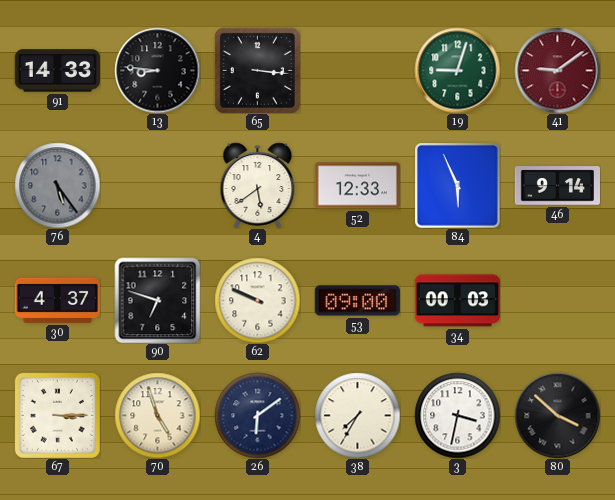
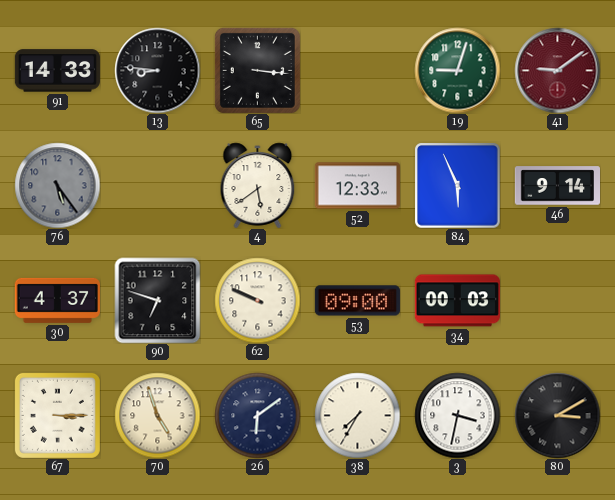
80: 3:52 -> 3:10 (557, 415)
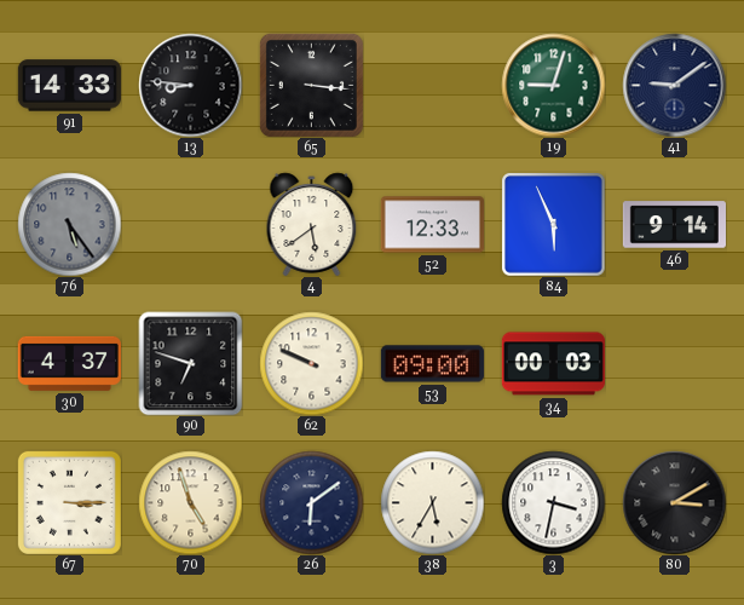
41 dial: burgundy -> navy (674, 85)
38: 7:35 -> 5:35 (432, 502)
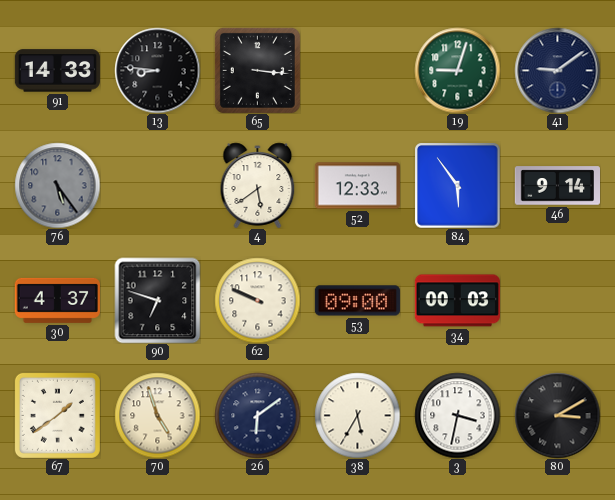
84: 5:56 -> 5:54 (457, 185)
67: 3:15 -> 1:39 (57, 415)
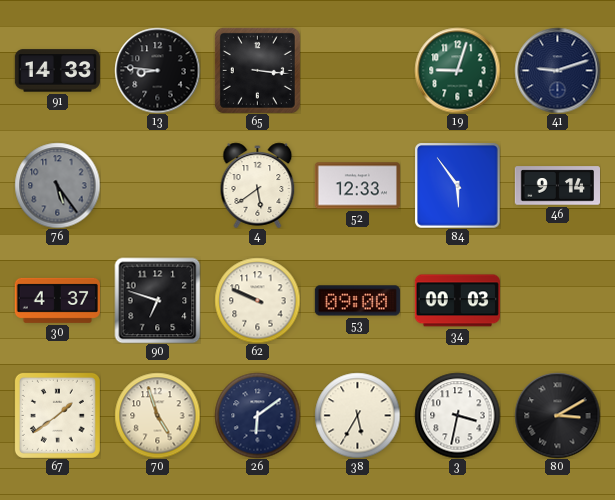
41: 9:09 -> 9:12 (557, 70)
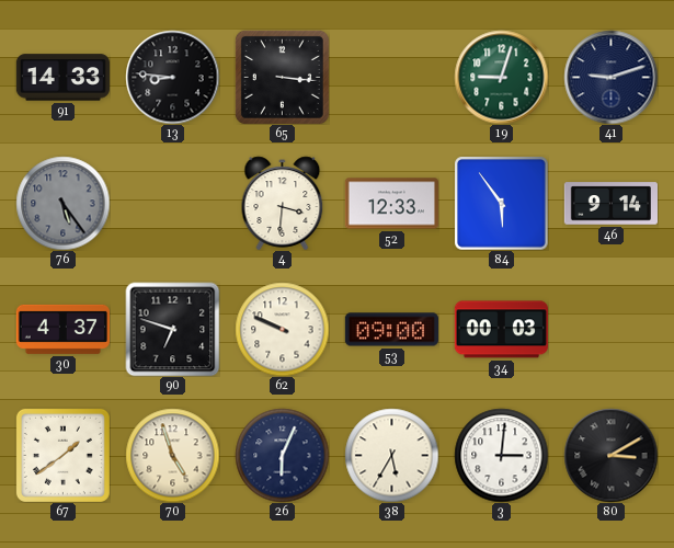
4: 5:39 -> 3:31 (283, 203)
26: 6:09 -> 6:04 (282, 455)
3: 3:32 -> 3:01 (501, 455)
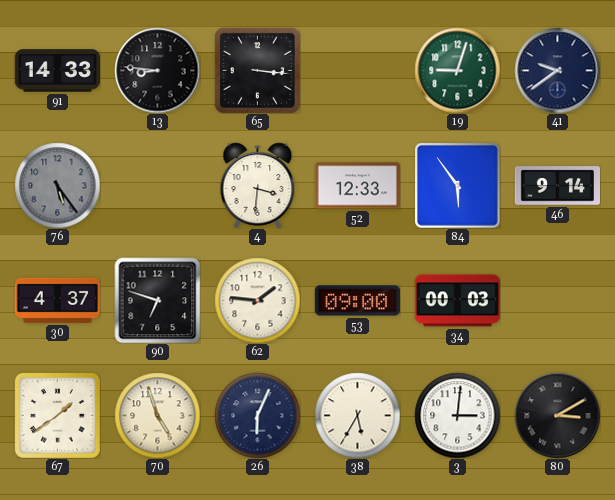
41: 9:12 -> 9:39 (557, 70)
62: 9:49 -> 1:46 (257, 300)
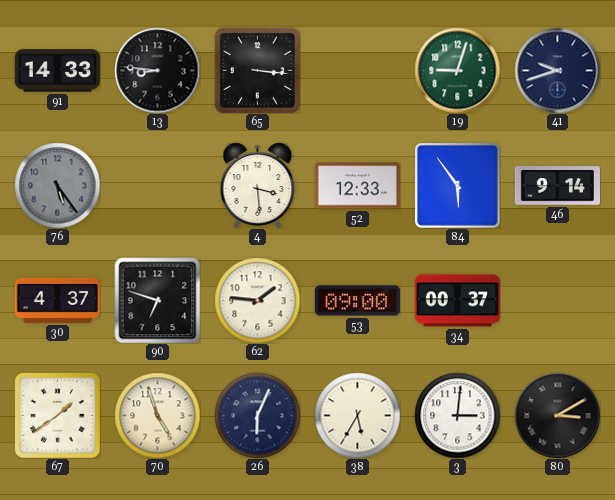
41: 9:39 -> 9:42 (557, 70)
4: 3:31 -> 3:29 (258, 185)
34: 00:03 -> 00:37 (457, 301)
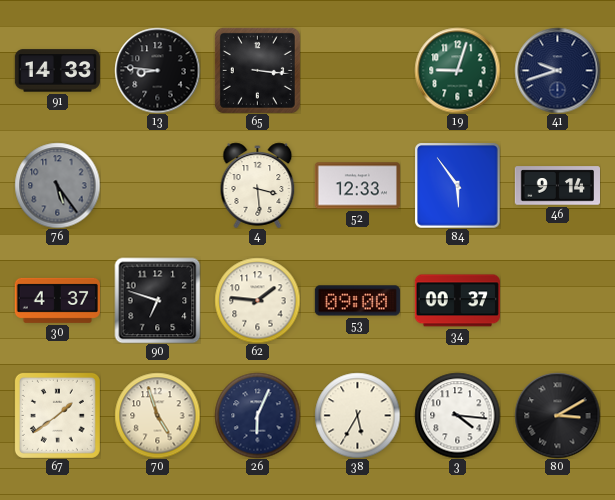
3: 3:01 -> 4:16 (457, 415)
